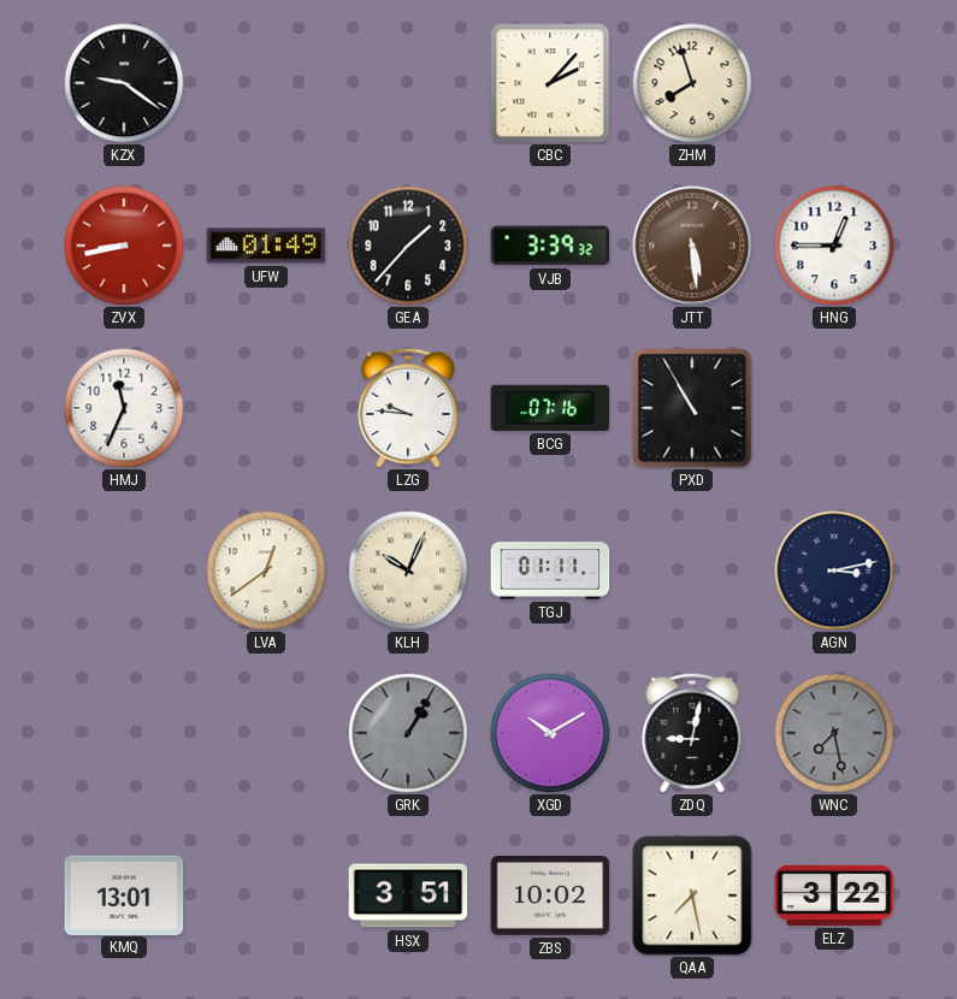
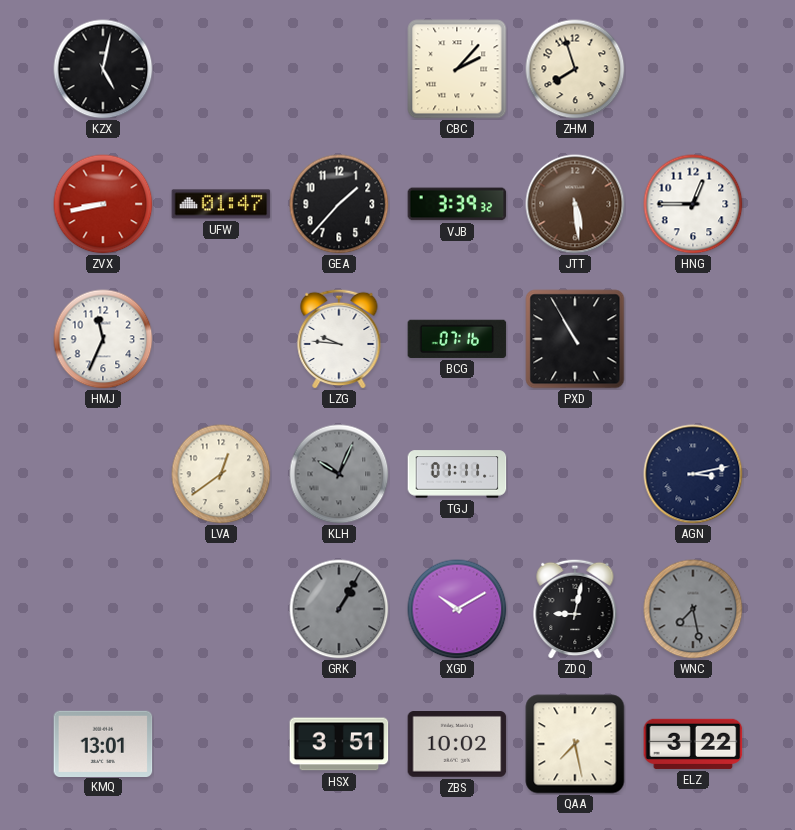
KZX: 9:21 -> 5:02 (103, 69)
UFW: 01:49 -> 01:47 (221, 204)
KLH dial: cream -> grey (339, 474)
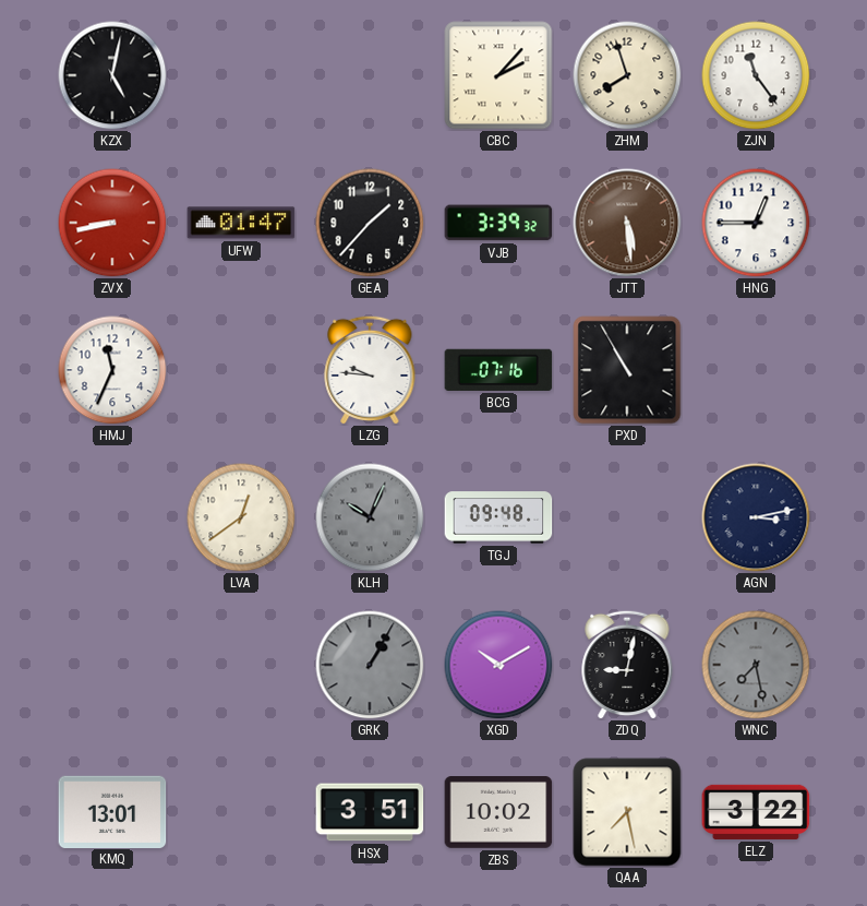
ZJN: none -> 11:24 (756, 75)
TGJ: 01:11 -> 09:48 (498, 517)
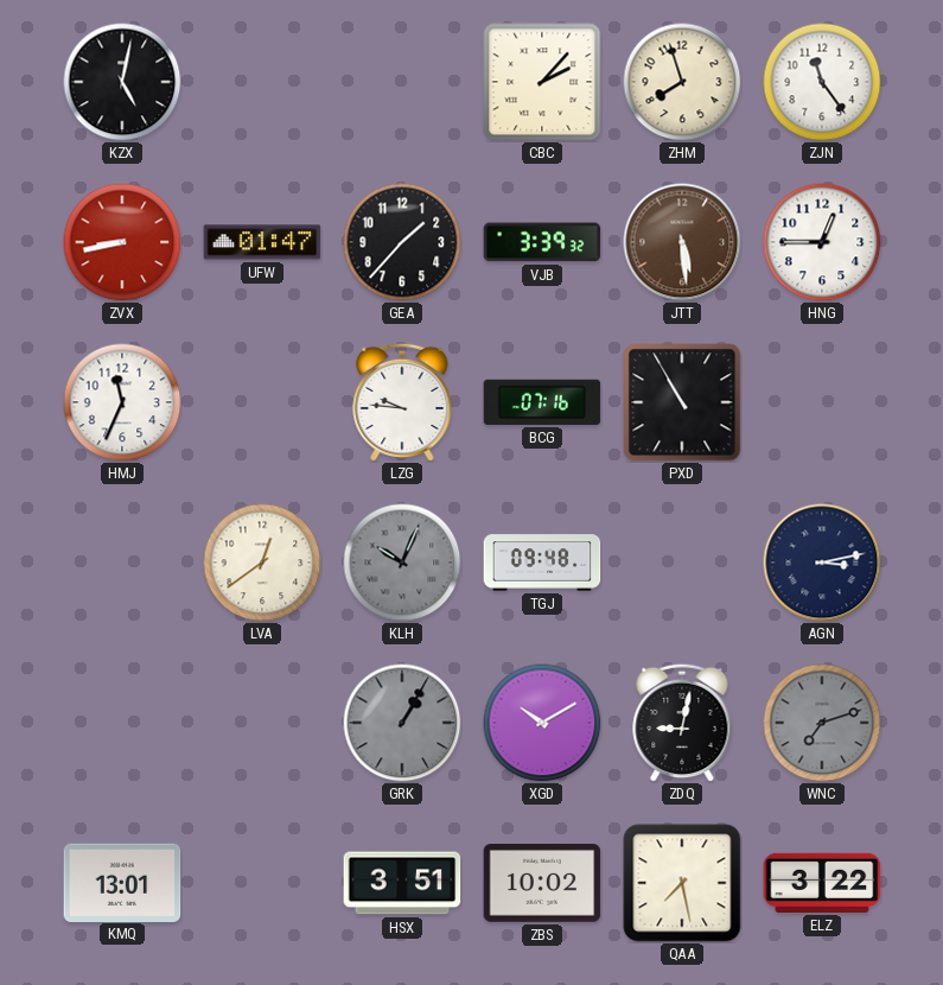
WNC: 7:28 -> 7:12 (822, 723)
